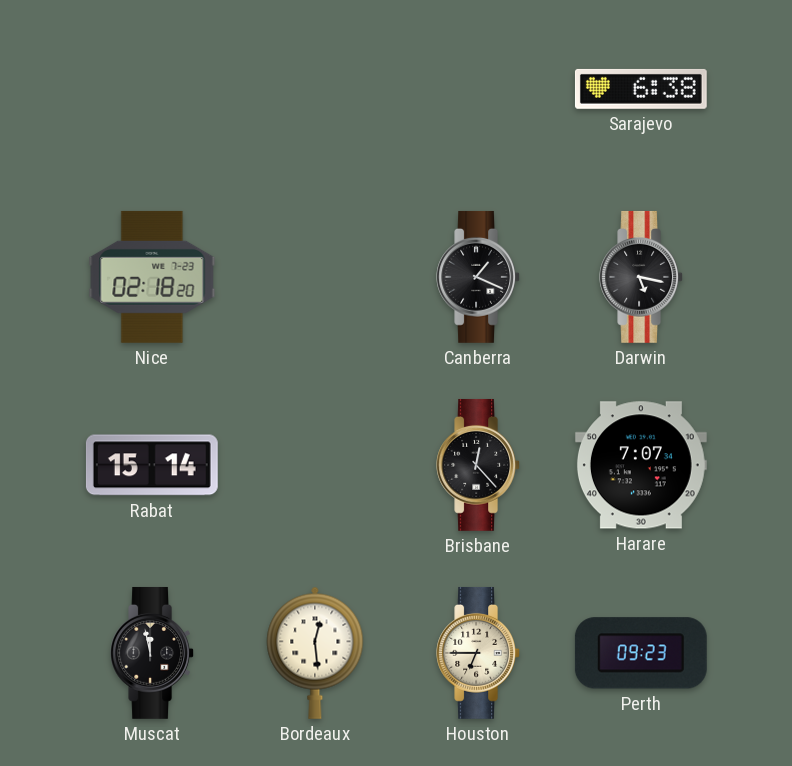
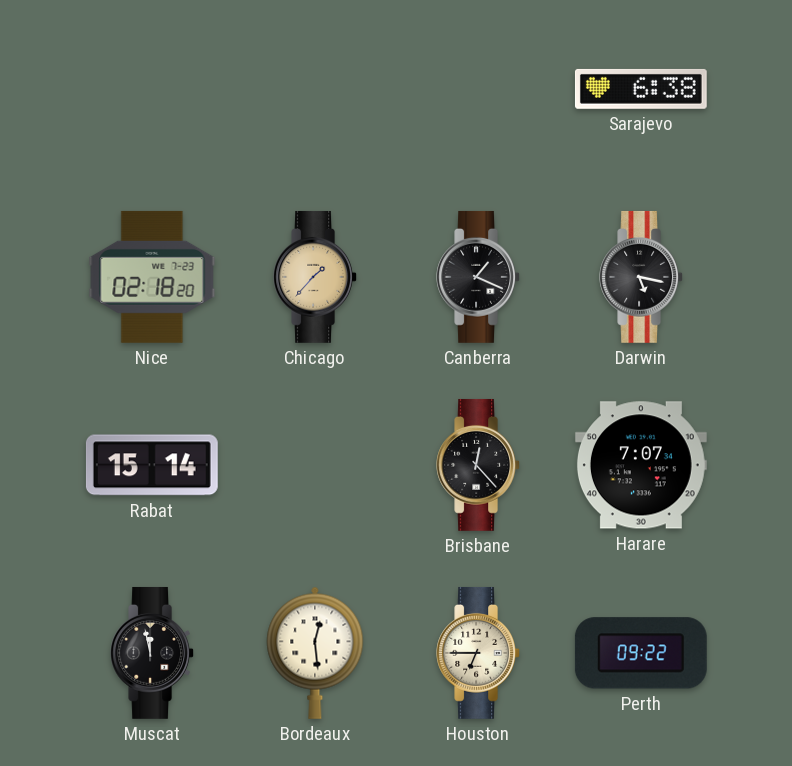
Chicago: none -> 1:37 (315, 277)
Perth: 09:23 -> 09:22 (641, 653)
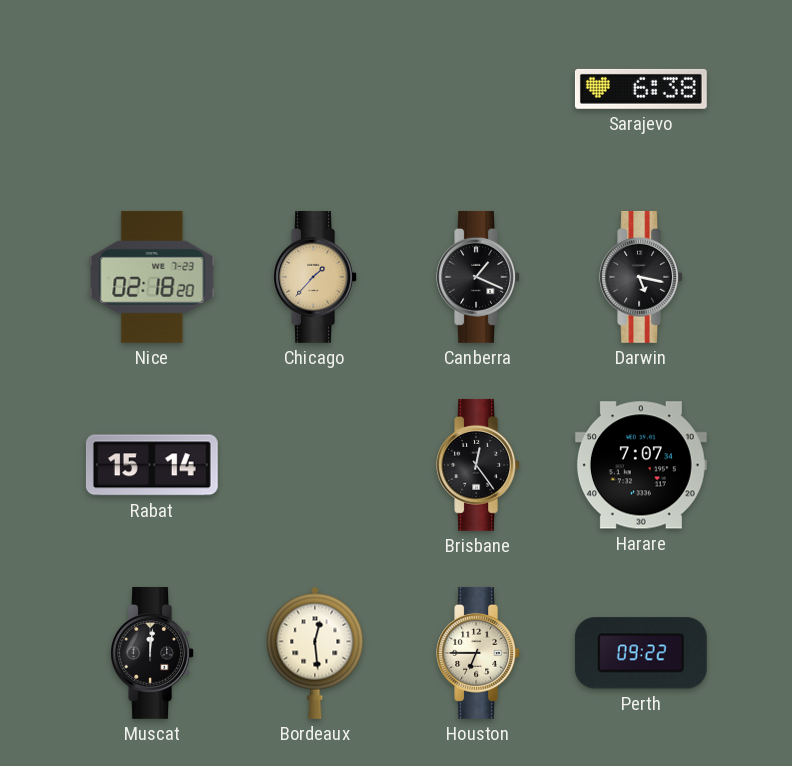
Brisbane: 12:23 -> 12:24 (478, 465)
Muscat: 11:58 -> 12:01 (152, 653)
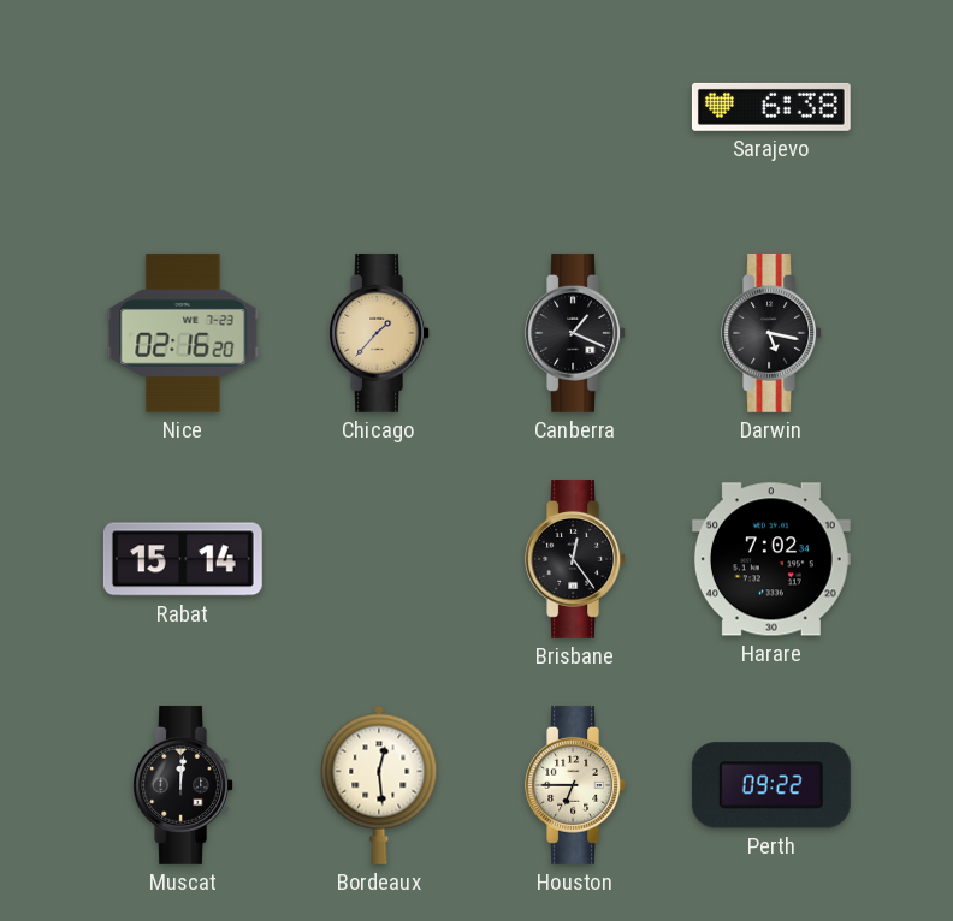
Nice: 02:18 -> 02:16 (183, 333)
Harare: 7:07 -> 7:02 (771, 559)
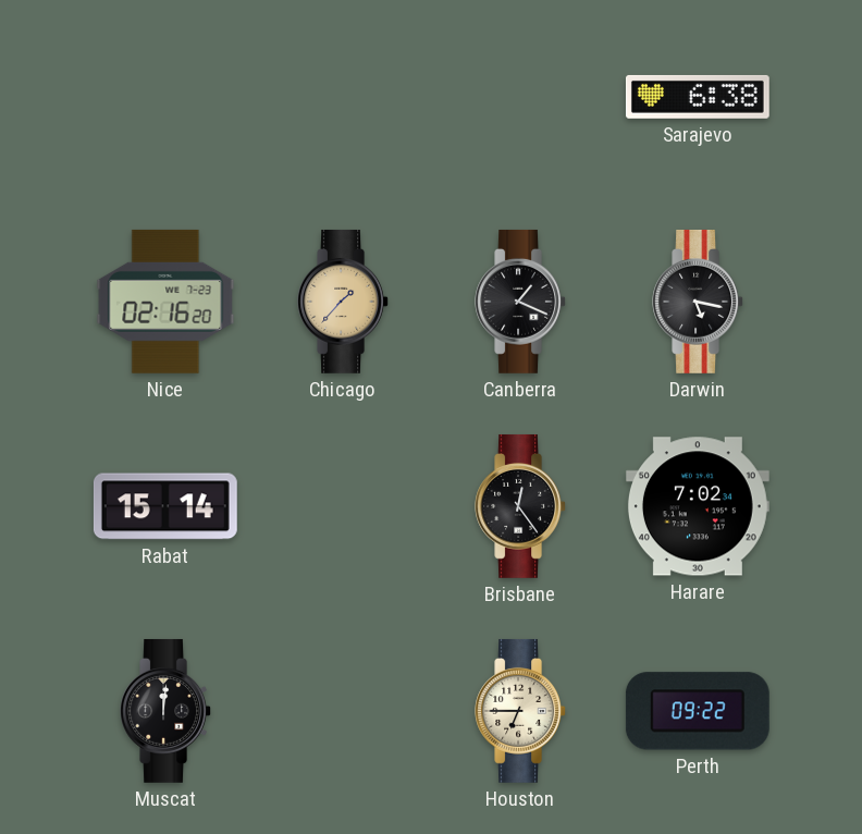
Bordeaux: 12:29 -> none (379, 785)
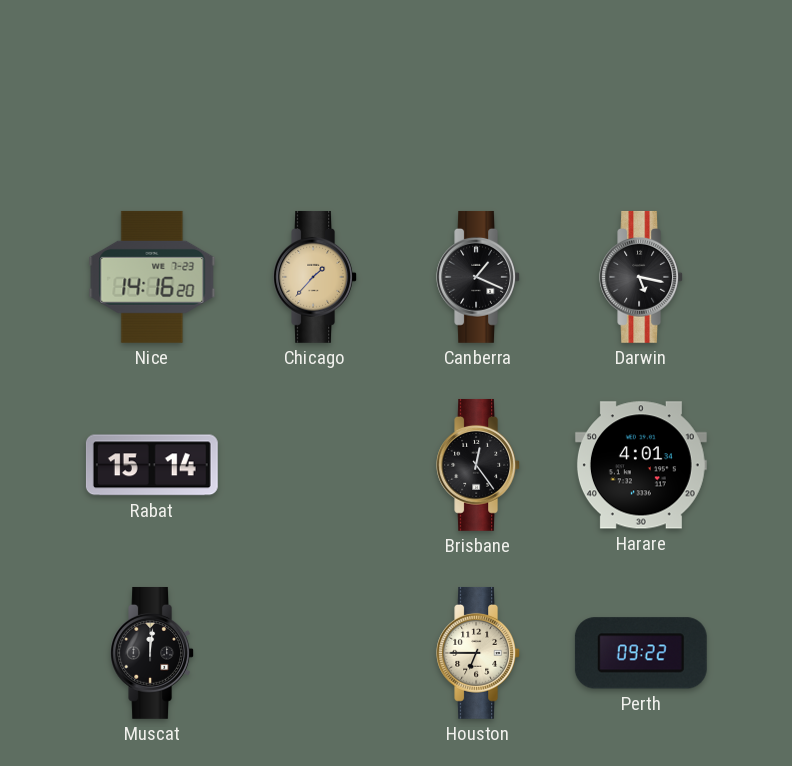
Sarajevo: 6:38 -> none (698, 97)
Nice: 02:16 -> 14:16 (152, 277)
Harare: 7:02 -> 4:01 (641, 465)
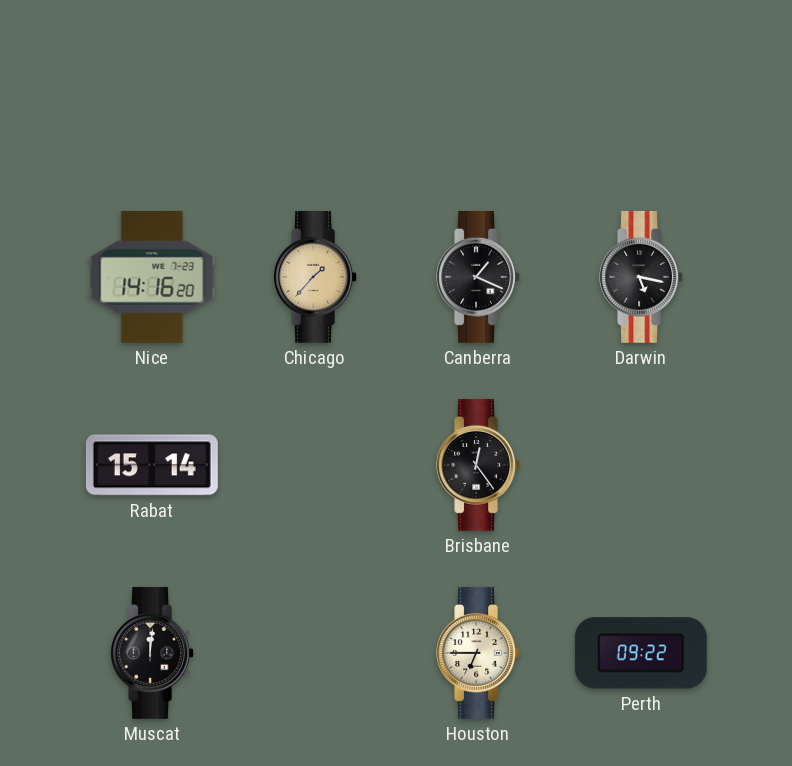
Harare: 4:01 -> none (641, 465)
